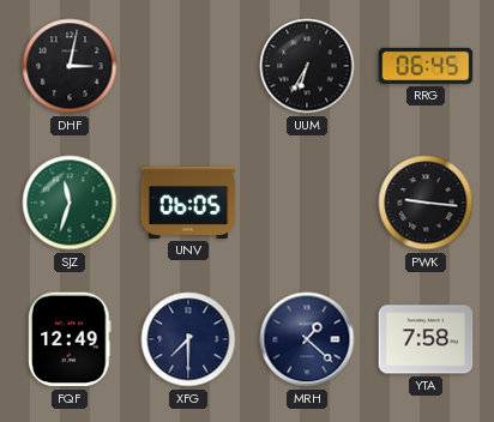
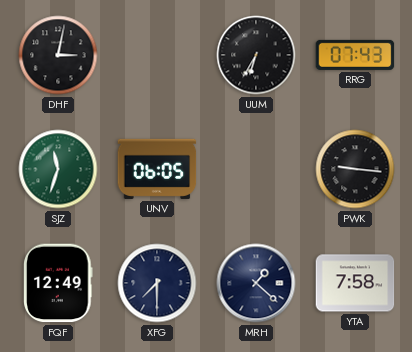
RRG: 06:45 -> 07:43 (355, 55)
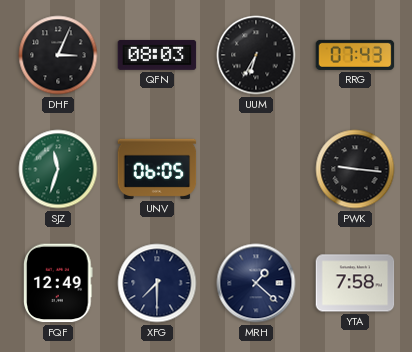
DHF: 3:02 -> 3:04 (58, 55)
QFN: none -> 08:03 (157, 55)
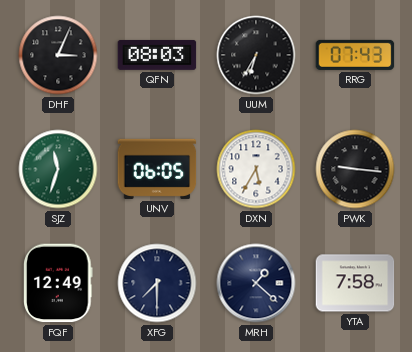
DXN: none -> 5:35 (256, 169)
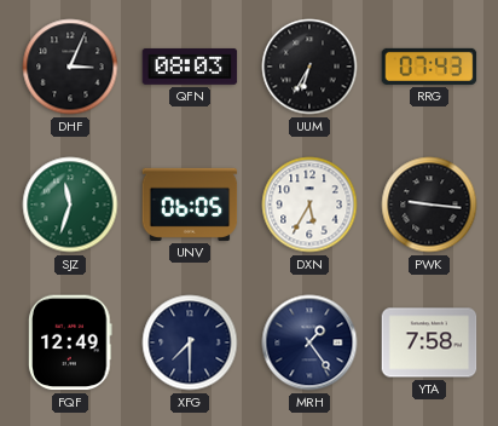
MRH: 1:22 -> 1:24 (309, 342)
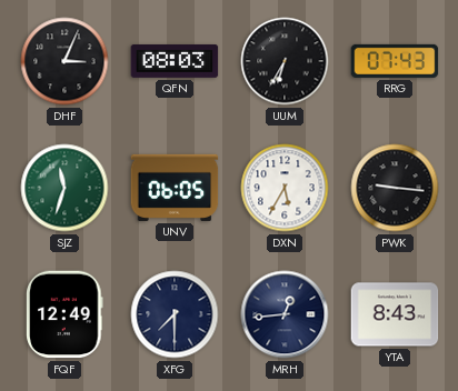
MRH: 1:24 -> 12:44 (285, 314)
YTA: 7:58 -> 8:43 (395, 314)
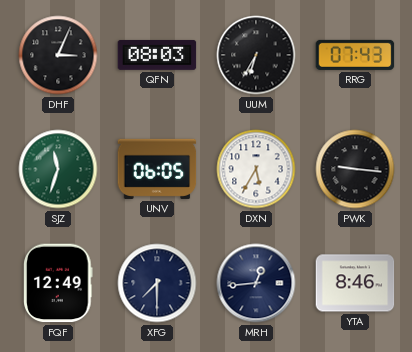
YTA: 8:43 -> 8:46 (355, 283)
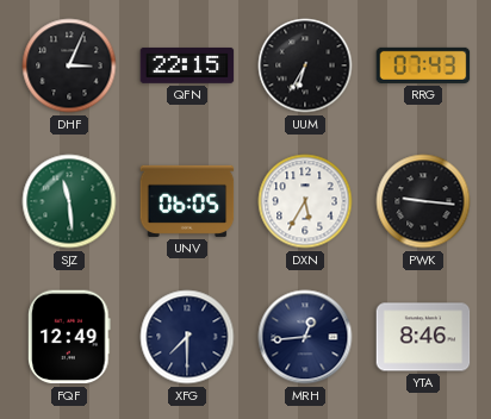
QFN: 08:03 -> 22:15 (187, 65)
SJZ: 11:33 -> 11:29 (69, 201)
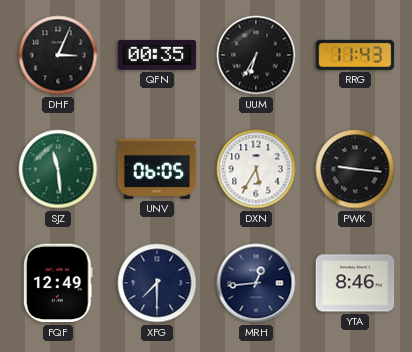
QFN: 22:15 -> 00:35 (157, 55)
RRG: 07:43 -> 11:43 (355, 55)
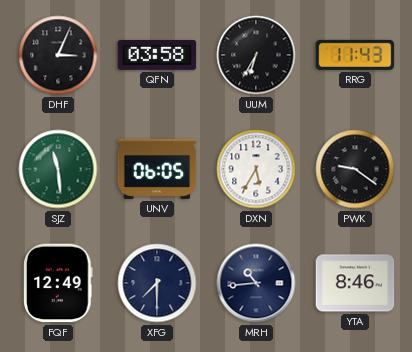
QFN: 00:35 -> 03:58 (157, 55)
PWK: 9:16 -> 9:21 (355, 169)
MRH: 12:44 -> 10:44 (256, 283)
